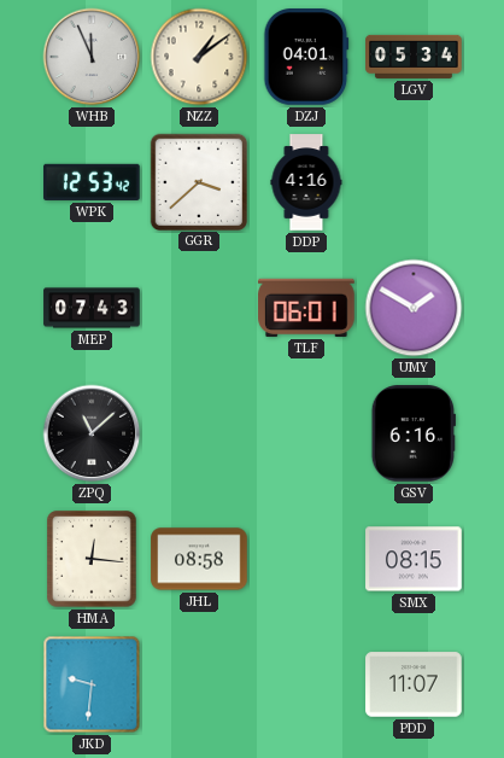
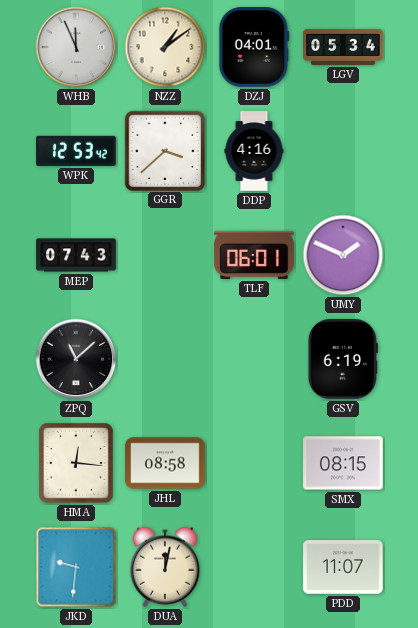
UMY: 1:50 -> 1:49 (343, 255)
GSV: 6:16 -> 6:19 (343, 359)
DUA: none -> 12:02 (165, 567)
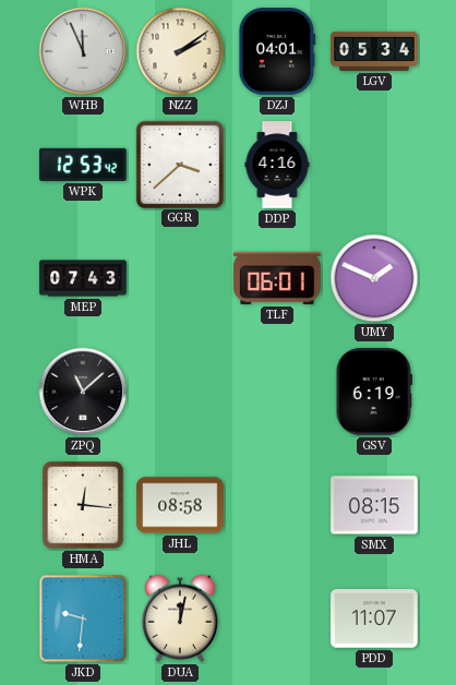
NZZ: 1:09 -> 2:09 (180, 51)
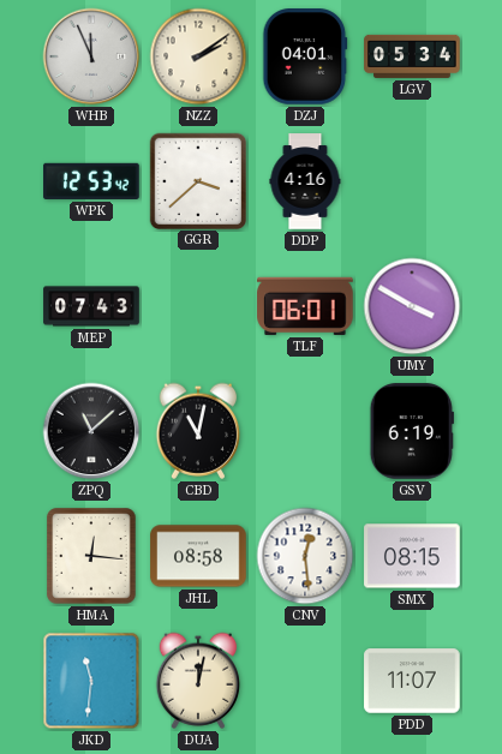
UMY: 1:49 -> 3:50 (412, 306)
CBD: none -> 11:02 (198, 431)
CNV: none -> 12:29 (305, 556)
JKD: 9:31 -> 11:31 (91, 681)
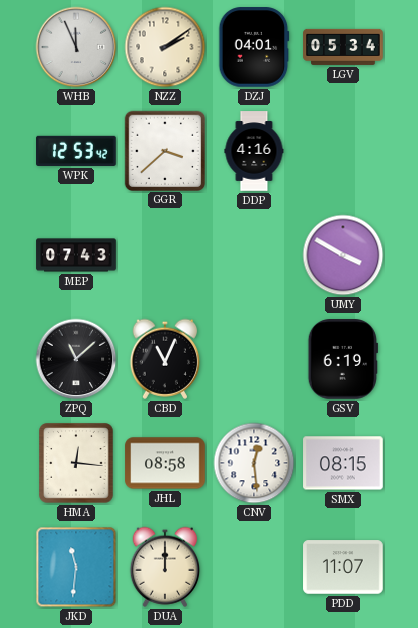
TLF: 06:01 -> none (305, 306)
CBD: 11:02 -> 11:04 (165, 359)
DUA: 12:02 -> 12:00 (165, 567)
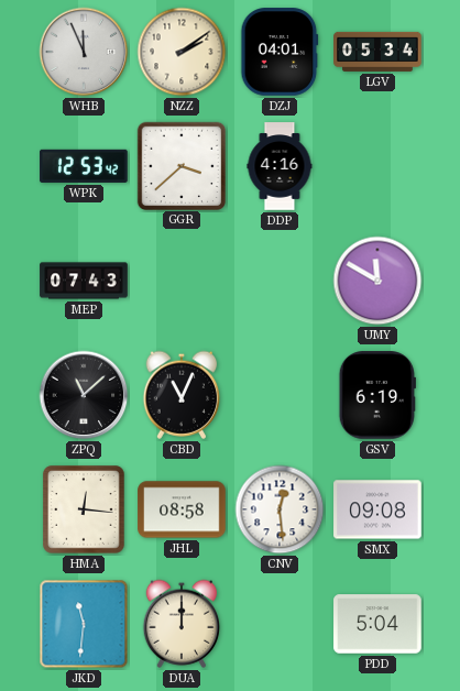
UMY: 3:50 -> 11:50 (377, 281)
SMX: 08:15 -> 09:08 (377, 509)
PDD: 11:07 -> 5:04 (377, 624)
